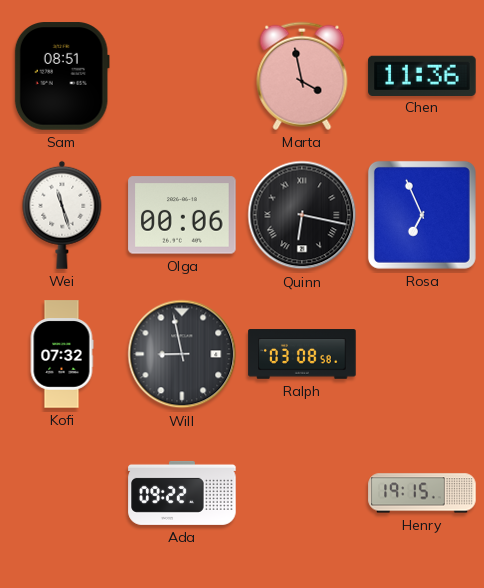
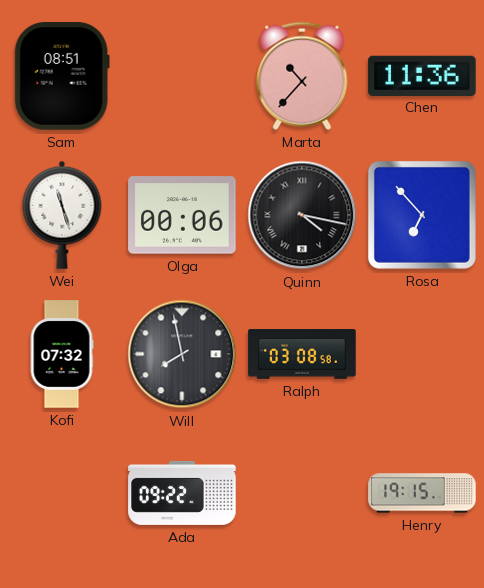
Marta: 3:58 -> 10:37 (302, 76)
Quinn: 6:17 -> 4:17 (302, 215)
Rosa: 6:56 -> 6:53 (422, 215)
Will: 8:58 -> 7:58 (182, 354)
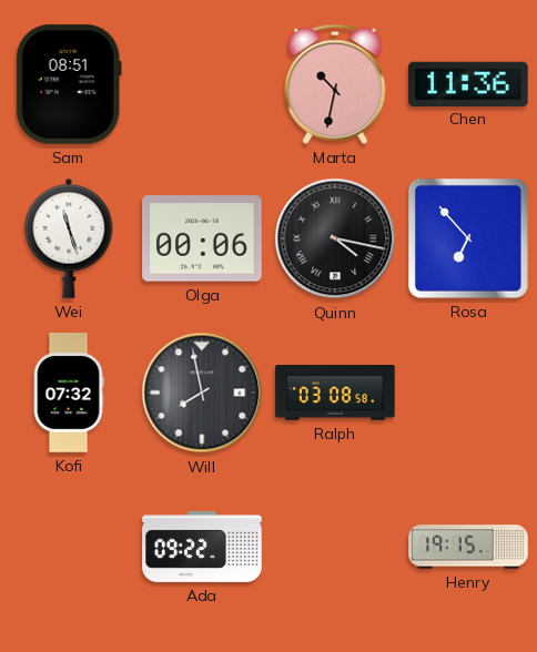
Marta: 10:37 -> 10:32 (335, 84)
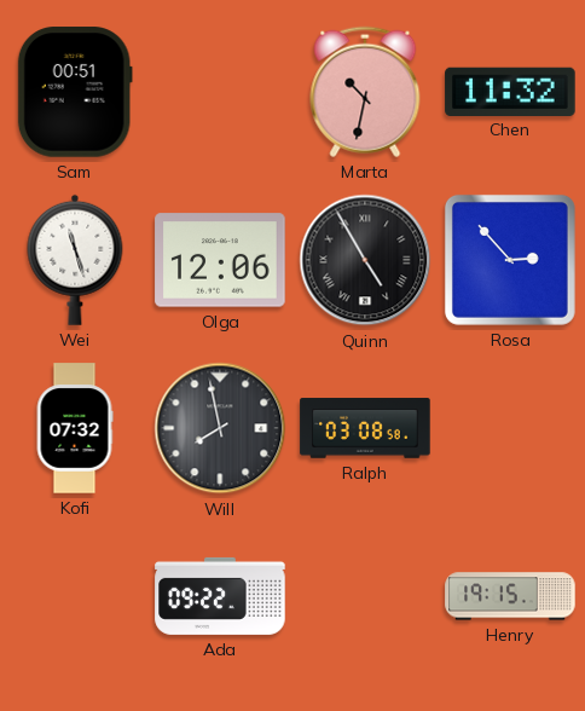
Sam: 08:51 -> 00:51 (75, 92)
Chen: 11:36 -> 11:32 (510, 91)
Olga: 00:06 -> 12:06 (220, 260)
Quinn: 4:17 -> 4:55 (365, 260)
Rosa: 6:53 -> 2:53 (510, 260)
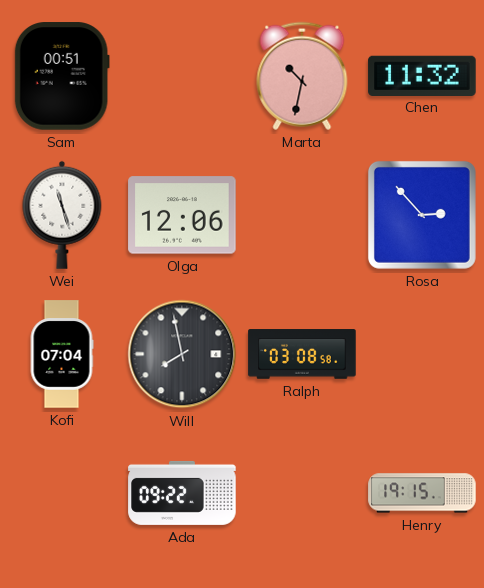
Quinn: 4:55 -> none (365, 260)
Kofi: 07:32 -> 07:04 (62, 354)
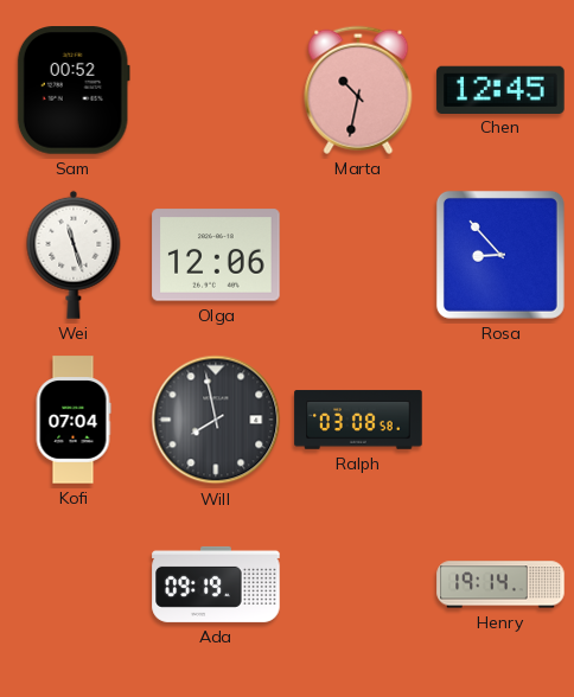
Sam: 00:51 -> 00:52 (74, 90)
Chen: 11:32 -> 12:45 (500, 89)
Rosa: 2:53 -> 8:53 (500, 255)
Ada: 09:22 -> 09:19 (216, 584)
Henry: 19:15 -> 19:14 (500, 584)
